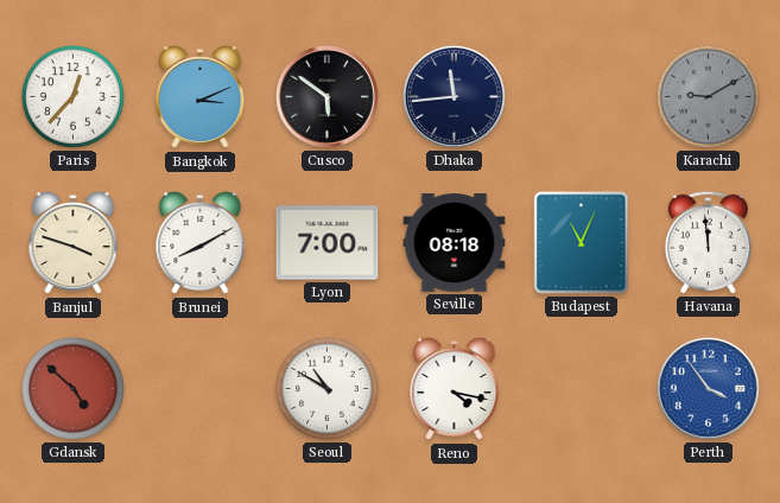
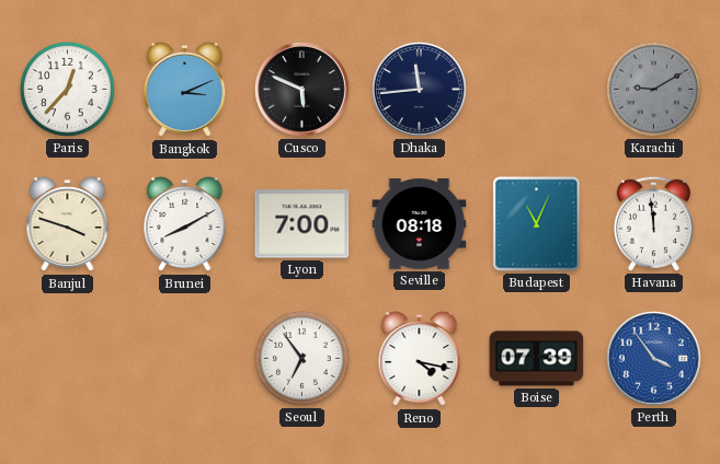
Cusco: 5:51 -> 5:49 (302, 89)
Gdansk: 4:52 -> none (72, 388)
Seoul: 10:50 -> 6:54 (301, 358)
Boise: none -> 07:39 (537, 359)
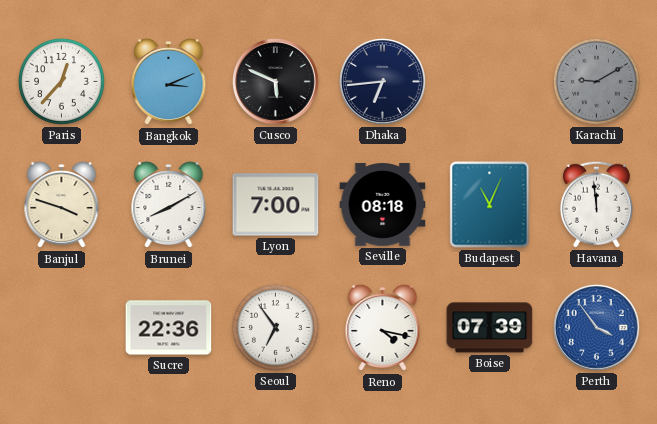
Dhaka: 11:44 -> 6:44 (383, 81)
Sucre: none -> 22:36 (169, 328)
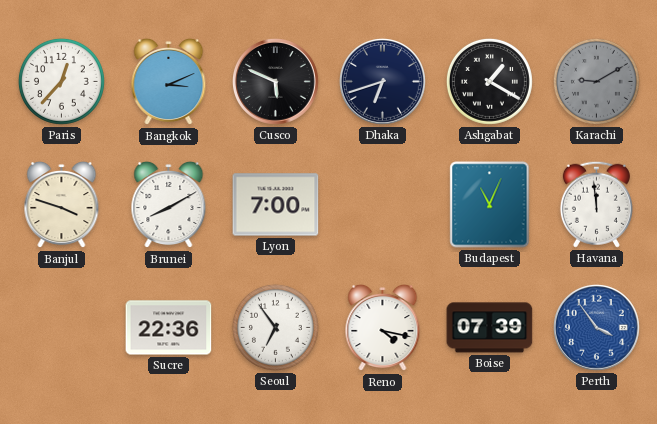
Dhaka: 6:44 -> 6:42 (383, 81)
Ashgabat: none -> 1:20 (489, 81)
Seville: 08:18 -> none (383, 205)
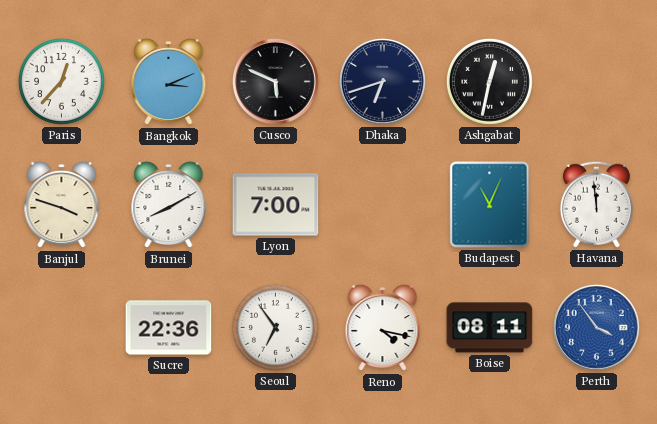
Ashgabat: 1:20 -> 12:32 (489, 81)
Karachi: 9:10 -> none (596, 81)
Boise: 07:39 -> 08:11 (490, 328)
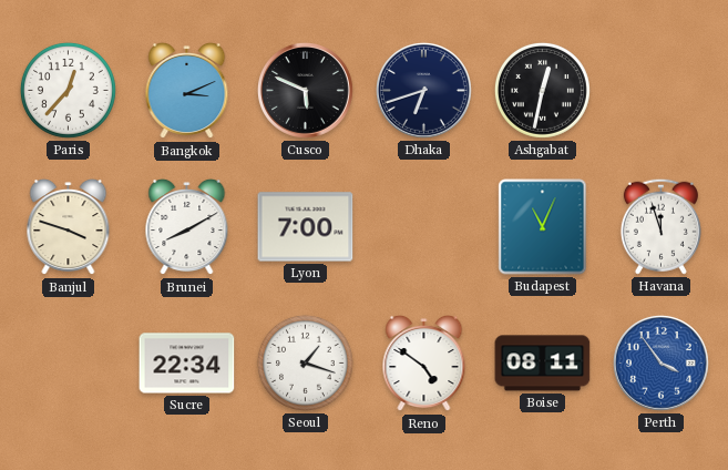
Havana: 11:59 -> 11:57 (660, 226)
Sucre: 22:36 -> 22:34 (187, 364)
Seoul: 6:54 -> 1:18 (305, 362)
Reno: 4:17 -> 4:51 (424, 364)
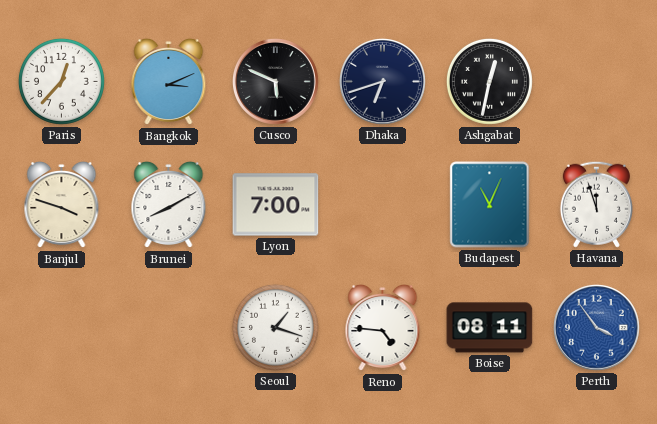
Sucre: 22:34 -> none (187, 364)
Reno: 4:51 -> 4:46 (383, 328)
